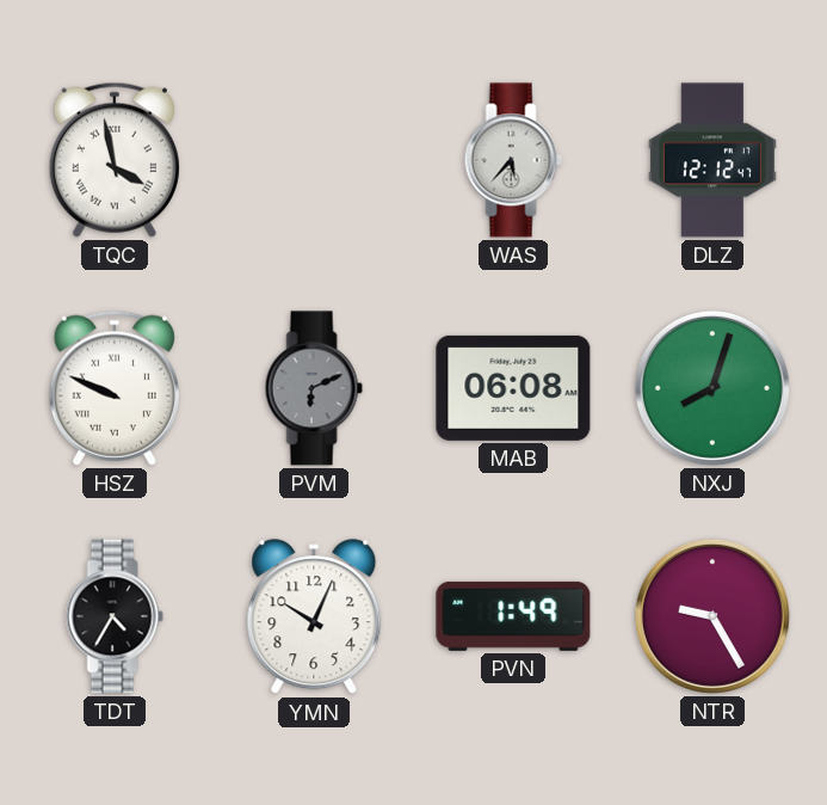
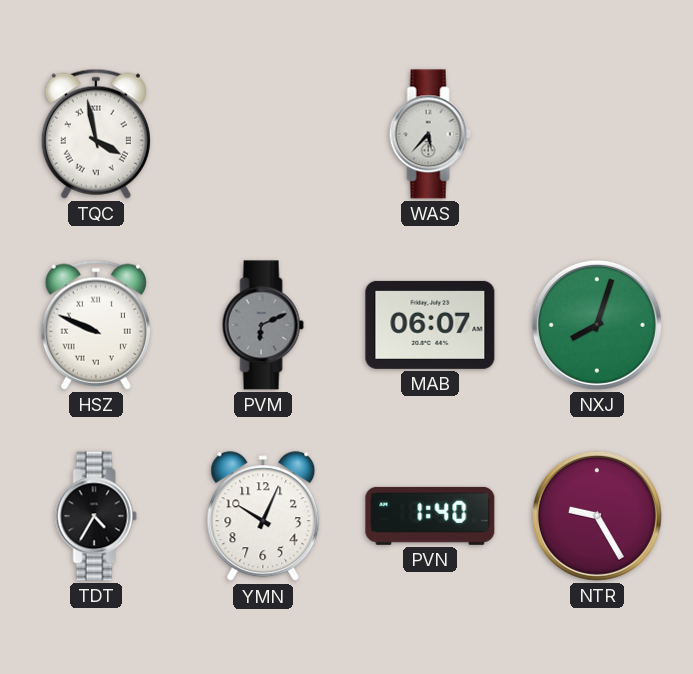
DLZ: 12:12 -> none (712, 160)
MAB: 06:08 -> 06:07 (430, 325)
PVN: 1:49 -> 1:40 (430, 516)
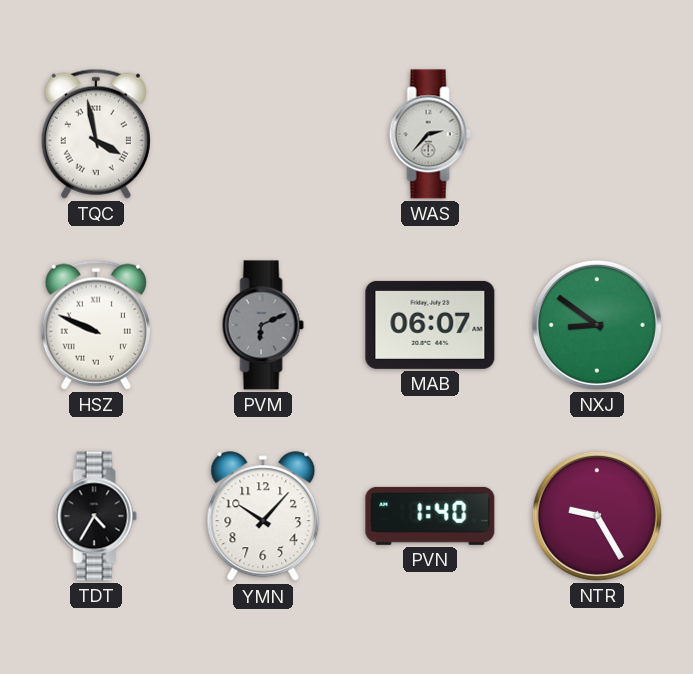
WAS: 5:37 -> 2:37 (430, 134)
NXJ: 8:03 -> 8:51 (597, 325)
YMN: 10:04 -> 10:07 (263, 517)
